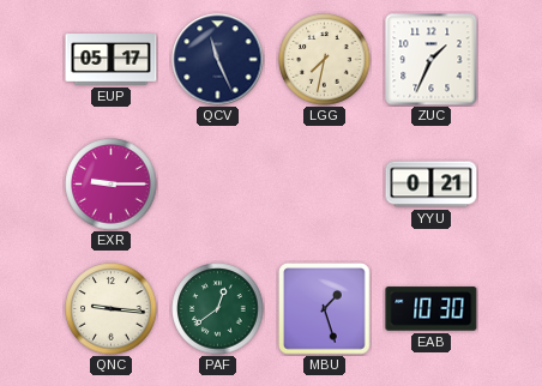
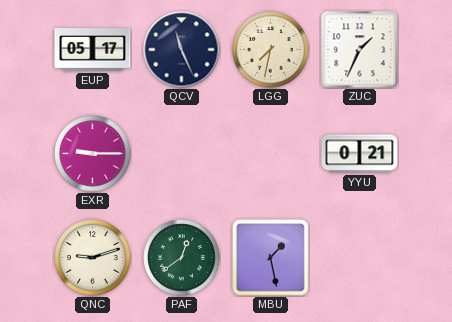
QNC: 9:16 -> 9:12 (93, 258)
MBU: 1:27 -> 1:28 (271, 258)
EAB: 10:30 -> none (432, 309)
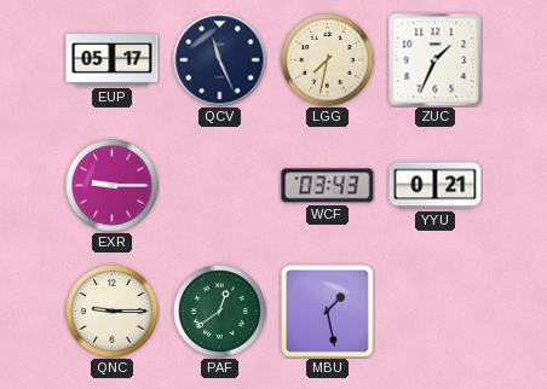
WCF: none -> 03:43 (328, 186)
QNC: 9:12 -> 9:15 (113, 312)
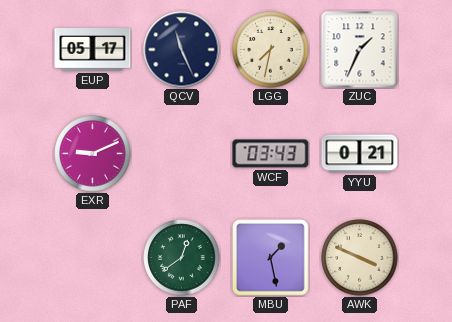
EXR: 9:15 -> 9:11 (93, 154)
QNC: 9:15 -> none (113, 312)
AWK: none -> 3:49 (360, 258)
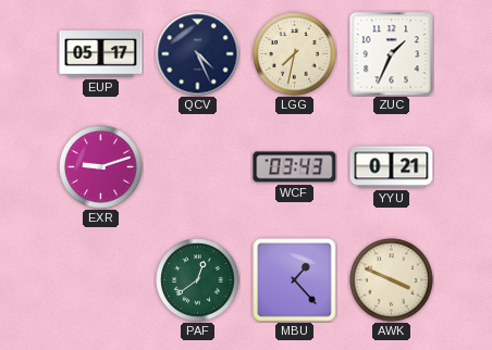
QCV: 11:26 -> 4:26 (198, 54)
EXR: 9:11 -> 9:12 (101, 167)
MBU: 1:28 -> 1:23 (295, 280)
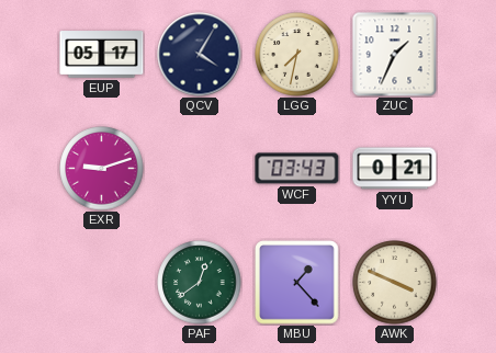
QCV: 4:26 -> 4:05 (200, 55)
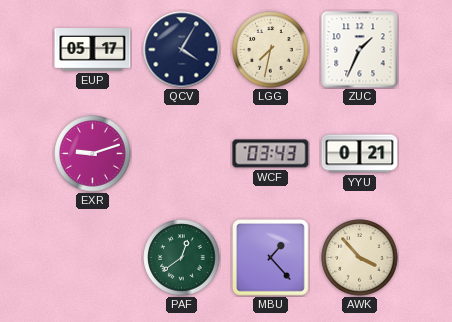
AWK: 3:49 -> 3:53 (360, 258)
